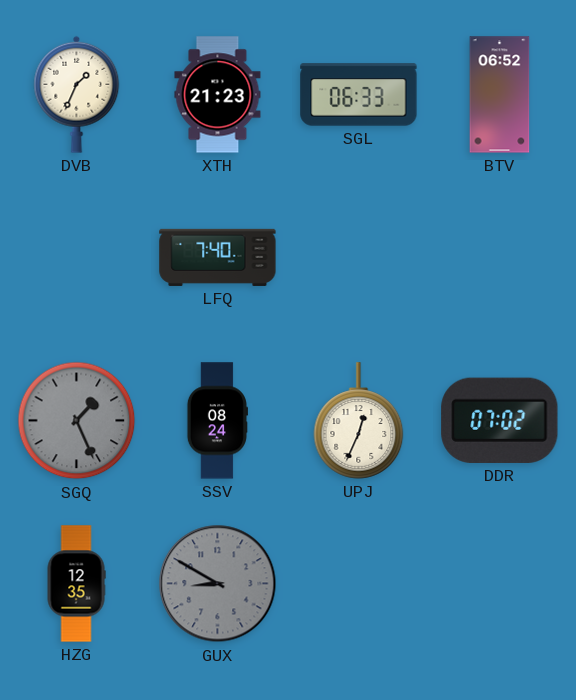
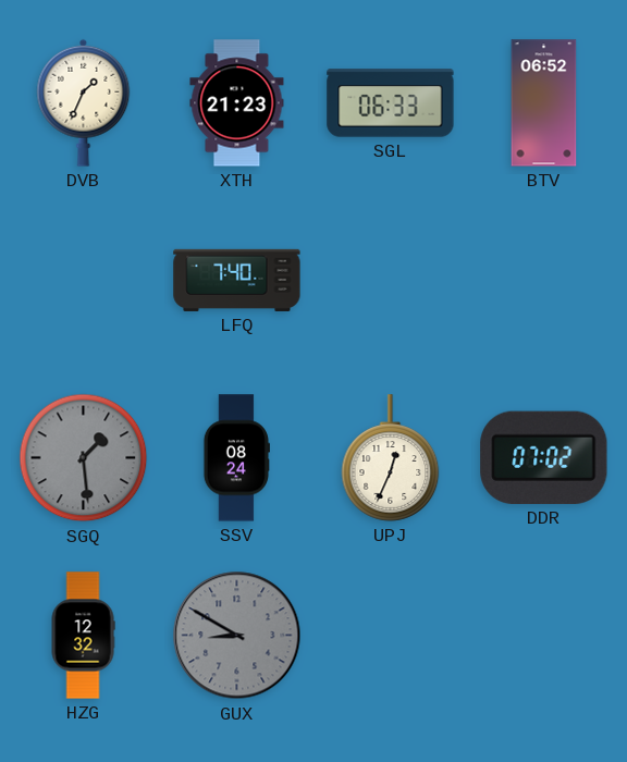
SGQ: 1:26 -> 1:29 (84, 458)
HZG: 12:35 -> 12:32 (83, 636)
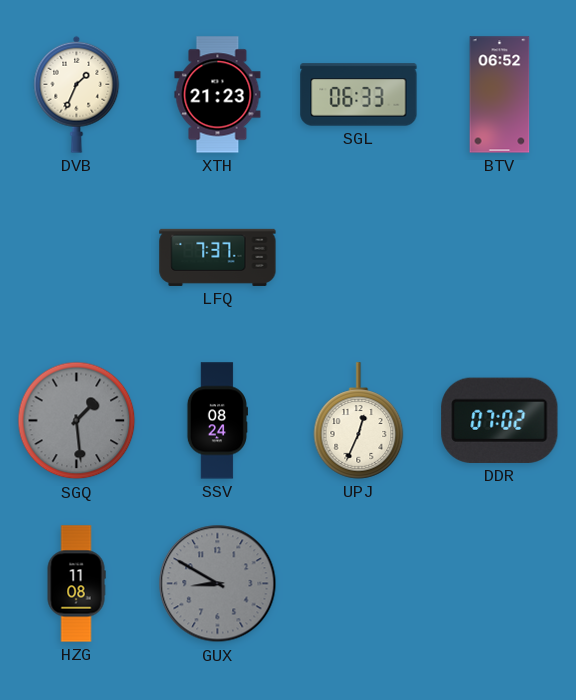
LFQ: 7:40 -> 7:37 (218, 257)
HZG: 12:32 -> 11:08 (76, 584)
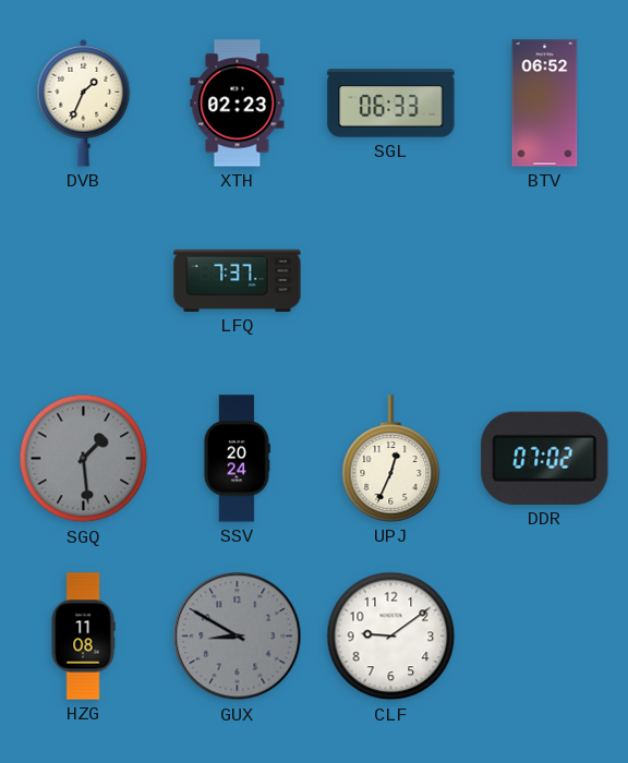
XTH: 21:23 -> 02:23 (238, 104)
SSV: 08:24 -> 20:24 (237, 459)
CLF: none -> 9:09 (391, 637)
